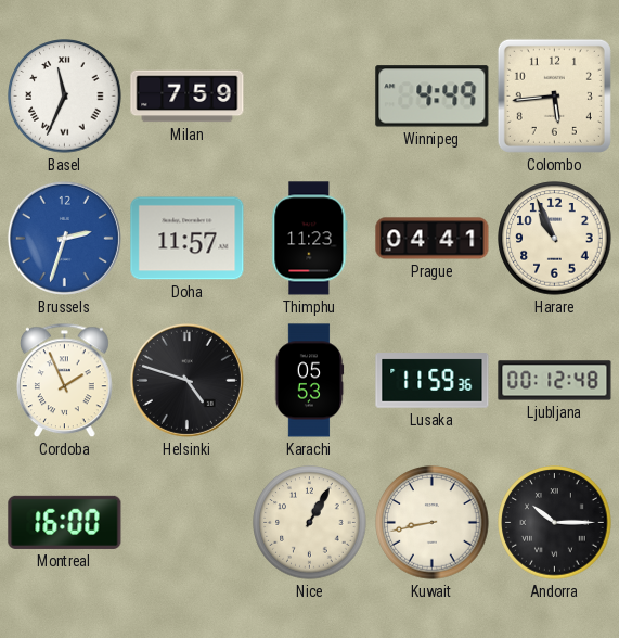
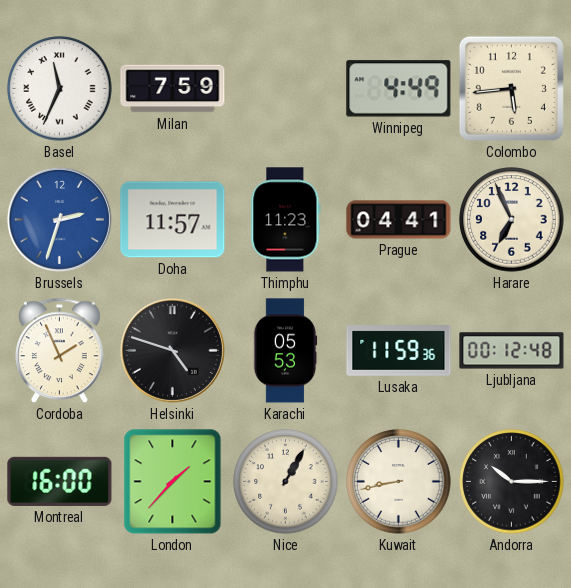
Harare: 10:56 -> 6:56 (512, 220)
London: none -> 1:37 (173, 482)
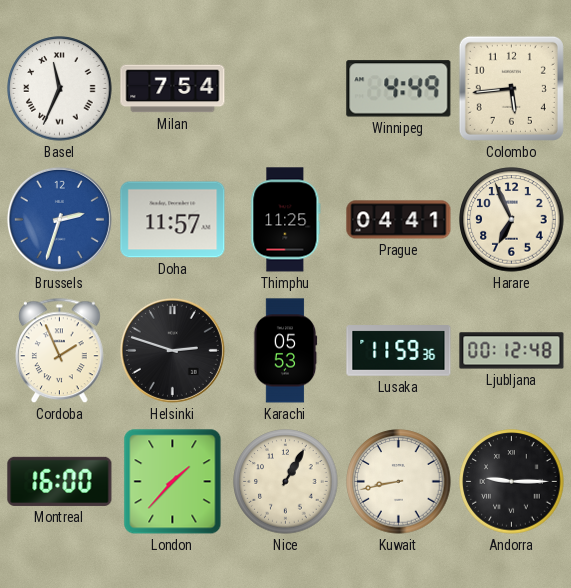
Milan: 7:59 -> 7:54 (173, 89)
Thimphu: 11:23 -> 11:25 (286, 220)
Helsinki: 4:48 -> 2:48 (172, 350)
Andorra: 10:15 -> 9:15 (512, 482)
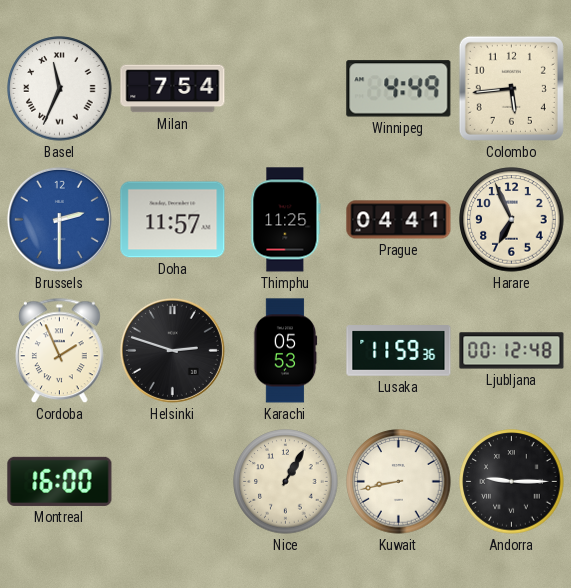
Brussels: 2:33 -> 2:30 (59, 219)
London: 1:37 -> none (173, 482)
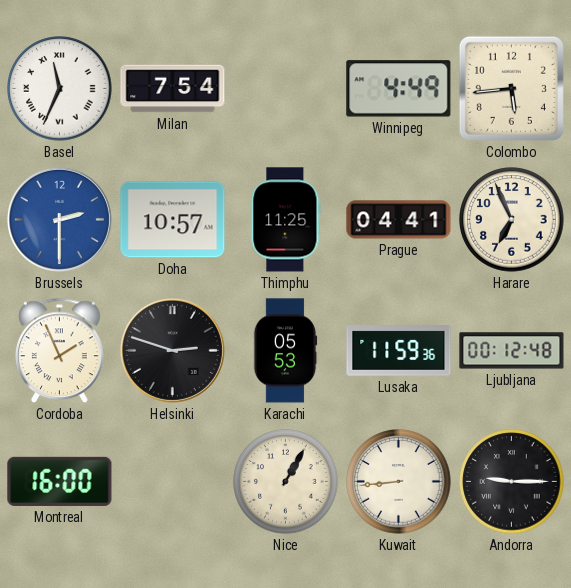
Doha: 11:57 -> 10:57 (173, 220)
Kuwait: 8:43 -> 8:44 (399, 482)
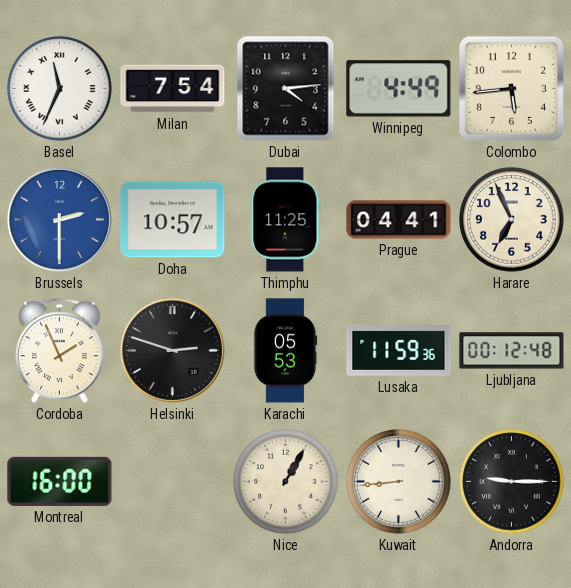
Dubai: none -> 4:14 (286, 89)
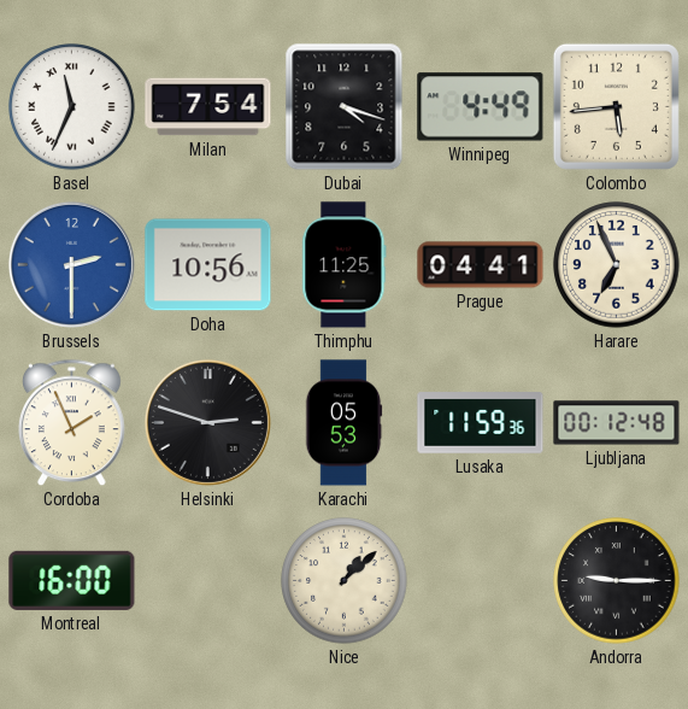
Dubai: 4:14 -> 4:18 (345, 107)
Doha: 10:57 -> 10:56 (208, 265)
Nice: 1:05 -> 1:08 (345, 581)
Kuwait: 8:44 -> none (399, 482)
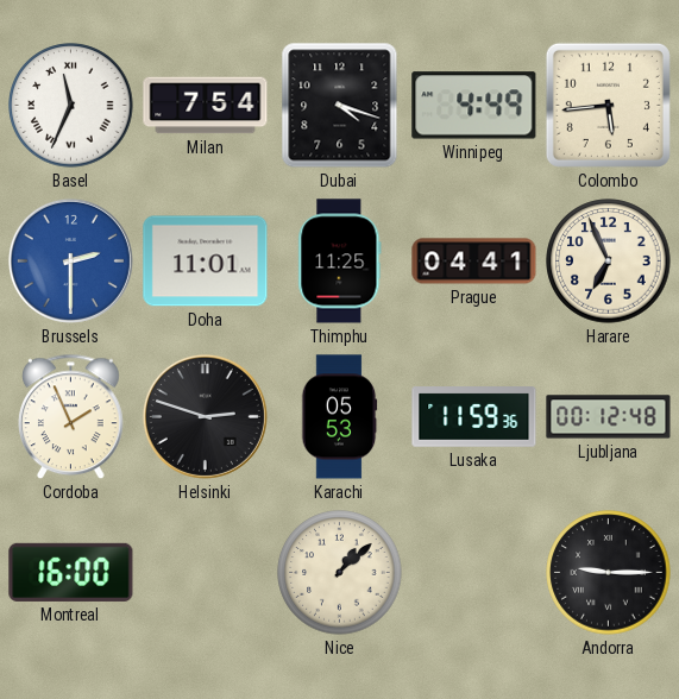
Doha: 10:56 -> 11:01 (206, 262)
